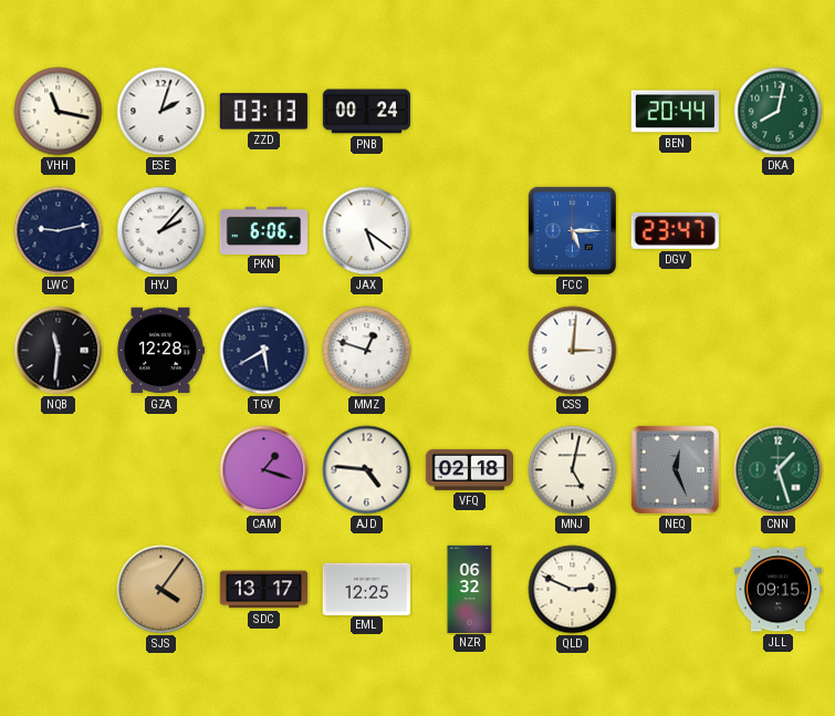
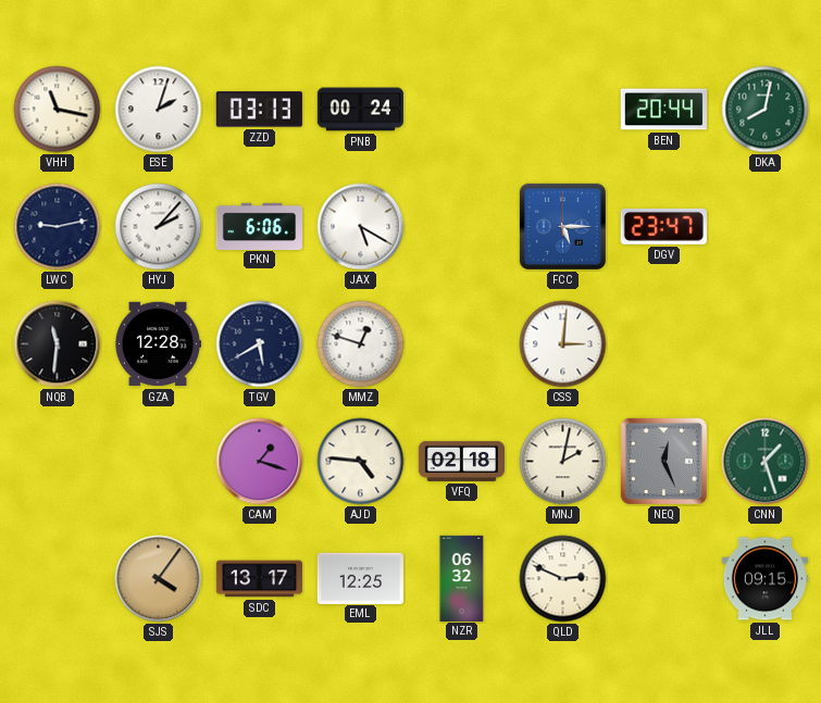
JAX: 5:21 -> 5:20 (361, 227)
MNJ: 5:02 -> 2:02 (563, 462)
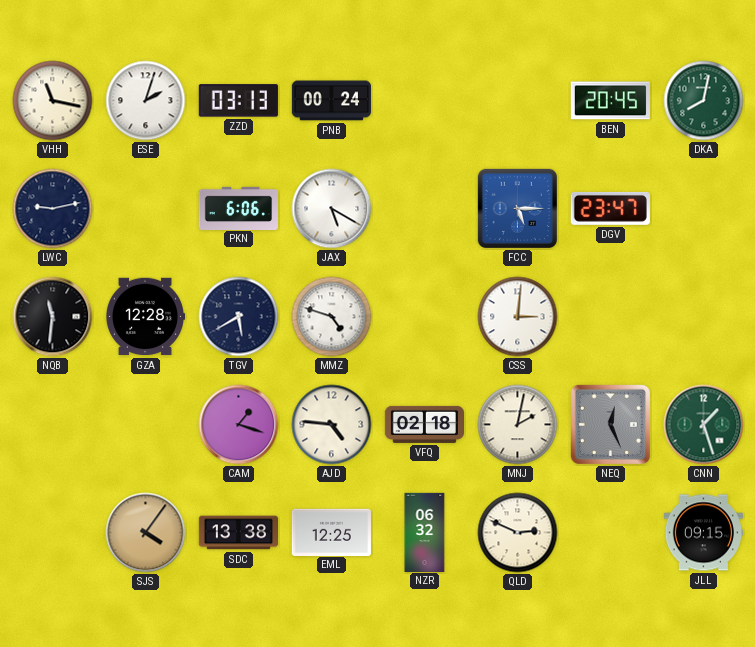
BEN: 20:44 -> 20:45 (610, 101)
HYJ: 2:07 -> none (159, 227)
MMZ: 12:48 -> 4:48 (332, 317)
SDC: 13:17 -> 13:38 (238, 533)
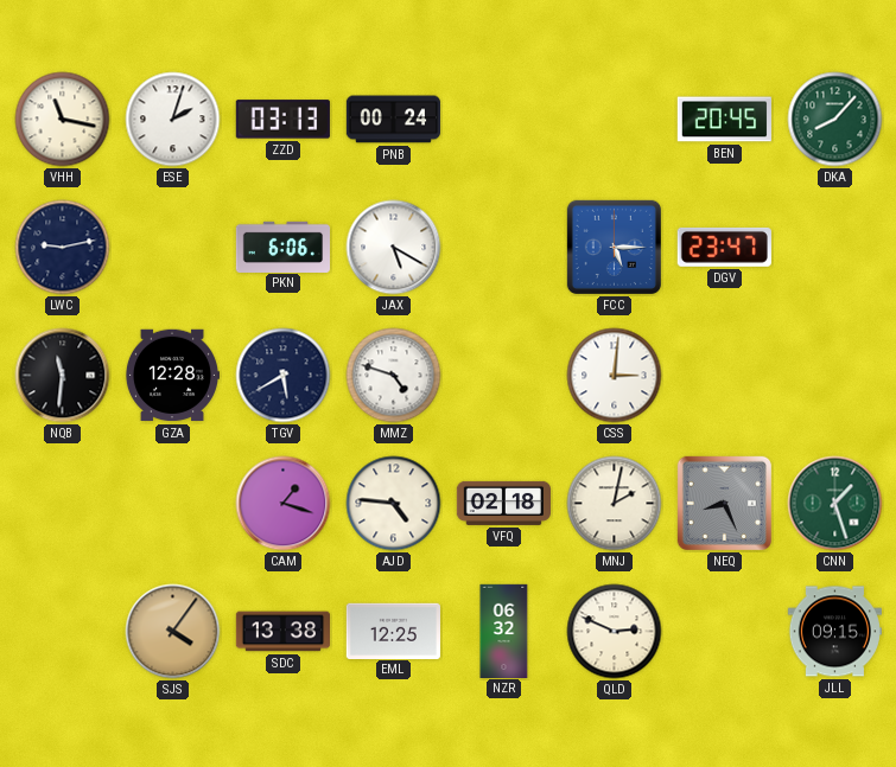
DKA: 8:02 -> 8:07 (835, 120)
NEQ: 12:26 -> 8:26 (724, 503)
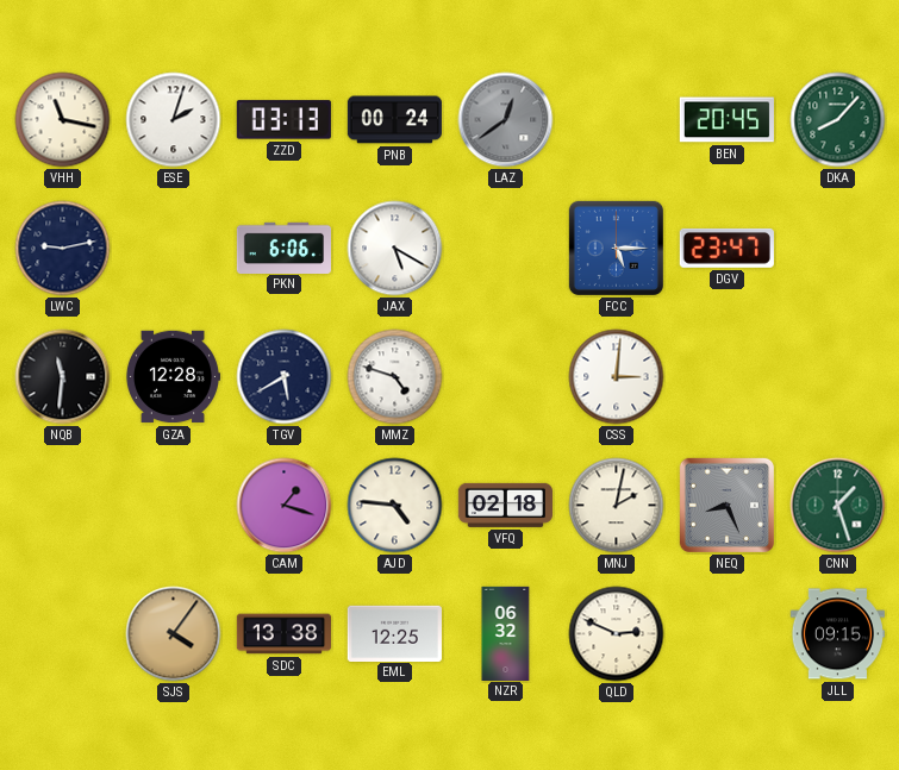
LAZ: none -> 12:39 (506, 120)
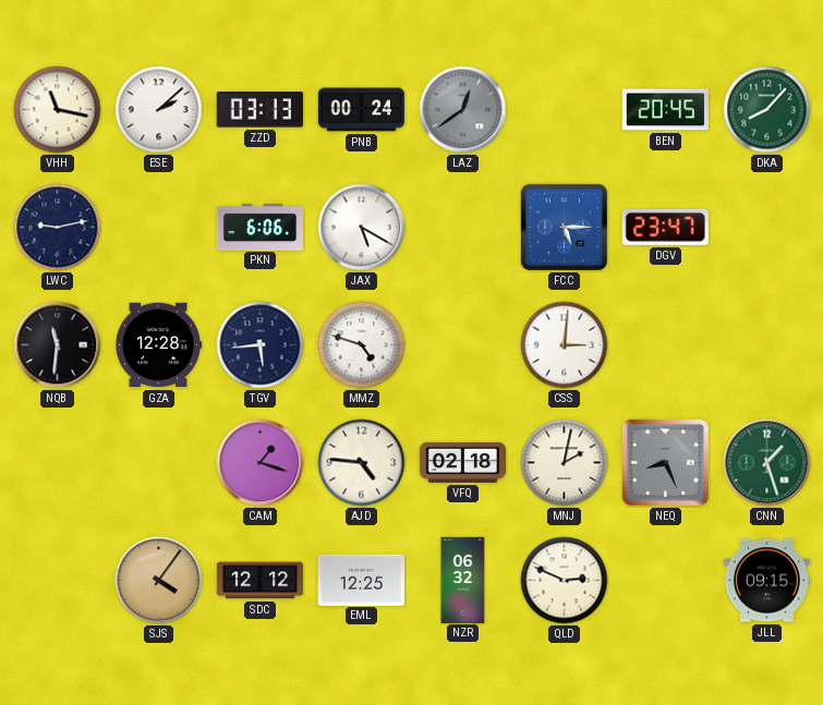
ESE: 2:03 -> 2:08 (159, 110)
TGV: 5:40 -> 5:44 (261, 345)
SDC: 13:38 -> 12:12 (259, 581)
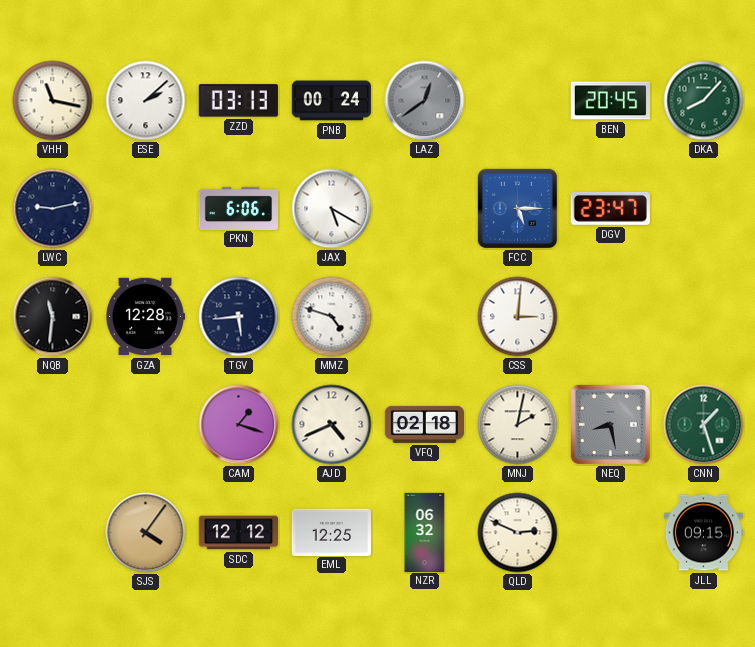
AJD: 4:46 -> 4:41 (332, 425)
NEQ: 8:26 -> 8:28 (610, 424)
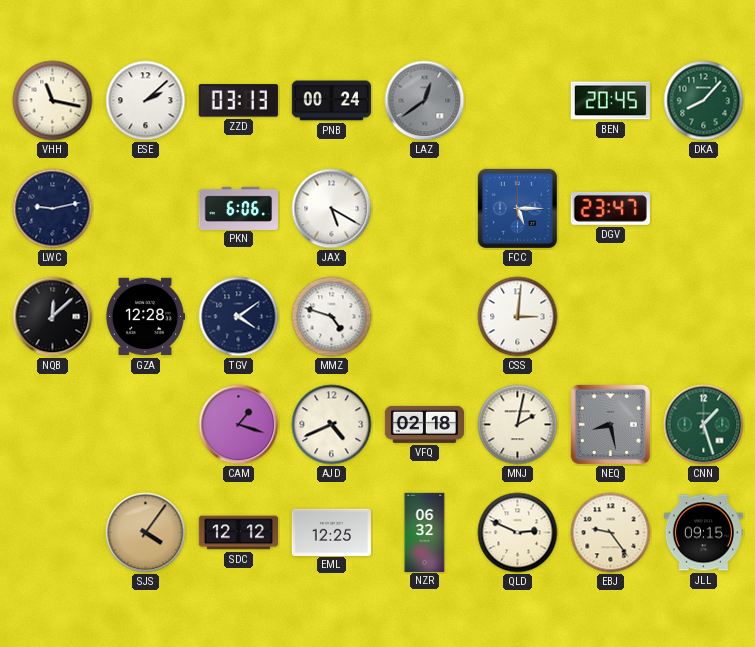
NQB: 11:31 -> 12:08 (53, 317)
TGV: 5:44 -> 4:09 (239, 317)
EBJ: none -> 9:24 (611, 533)
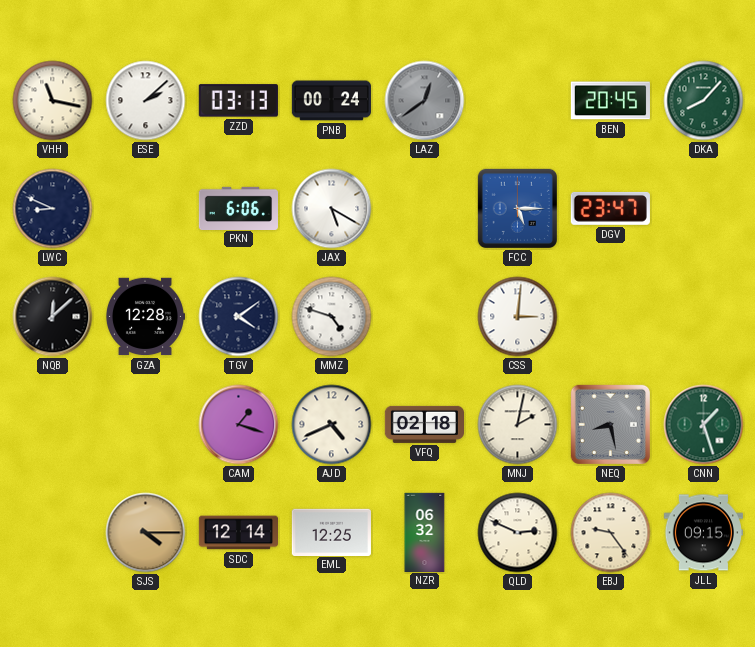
LWC: 9:13 -> 8:49 (53, 209)
SJS: 4:06 -> 4:15 (146, 533)
SDC: 12:12 -> 12:14 (238, 533)
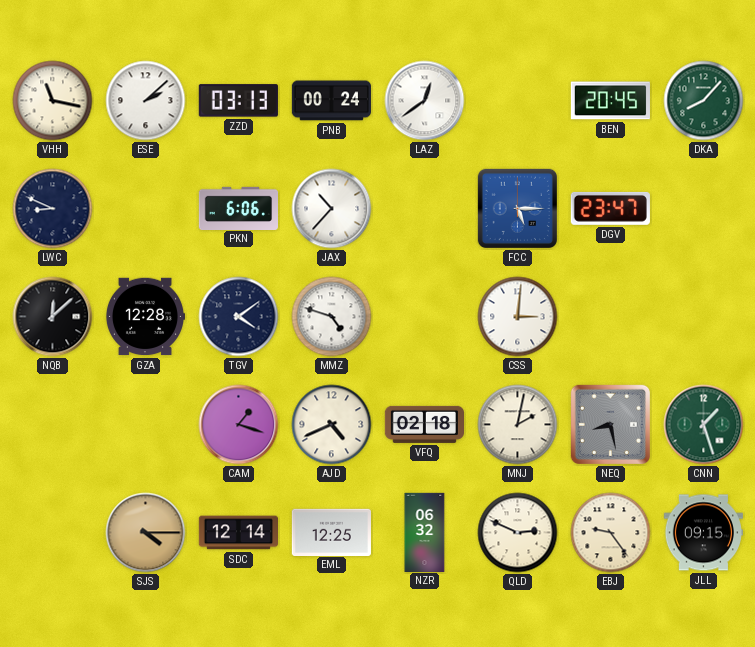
LAZ dial: grey -> white (425, 101)
JAX: 5:20 -> 10:37 (332, 209)
